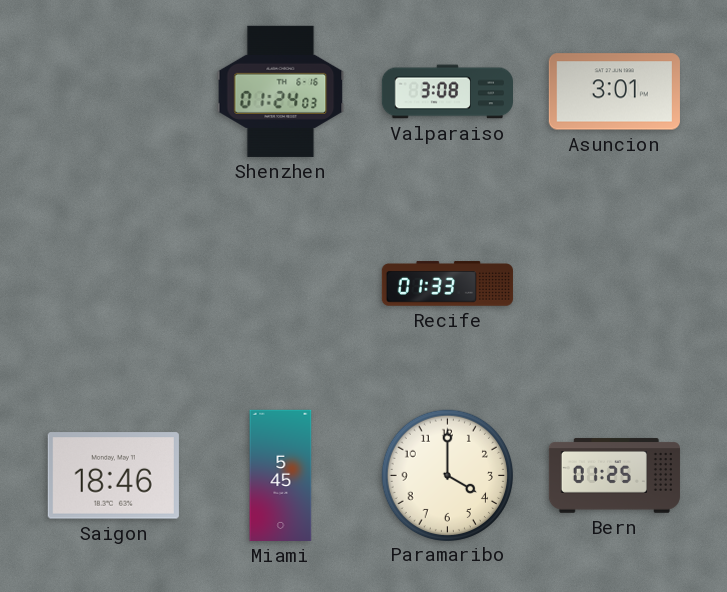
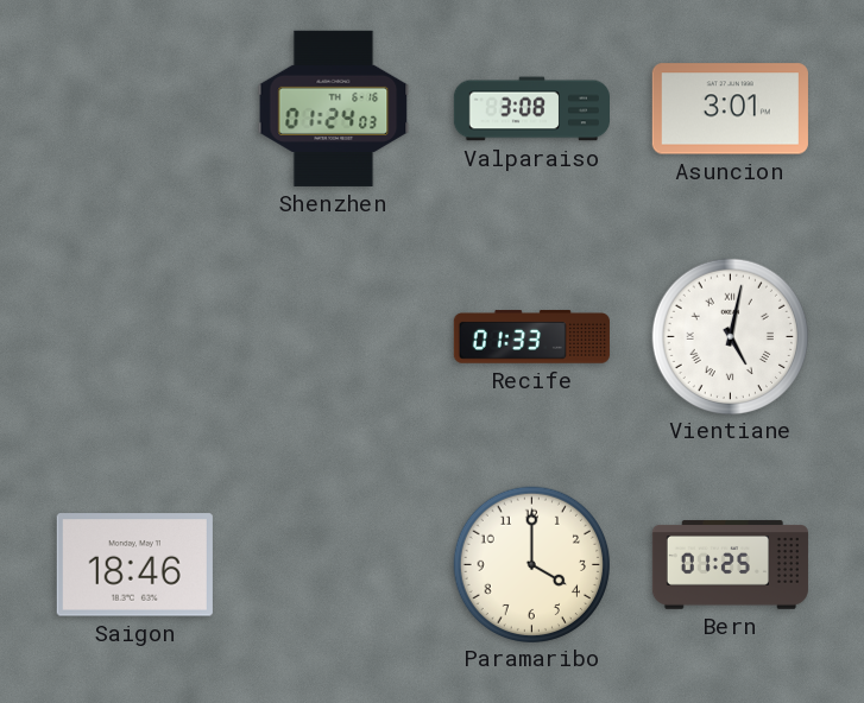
Vientiane: none -> 5:02 (730, 336)
Miami: 5:45 -> none (281, 475)
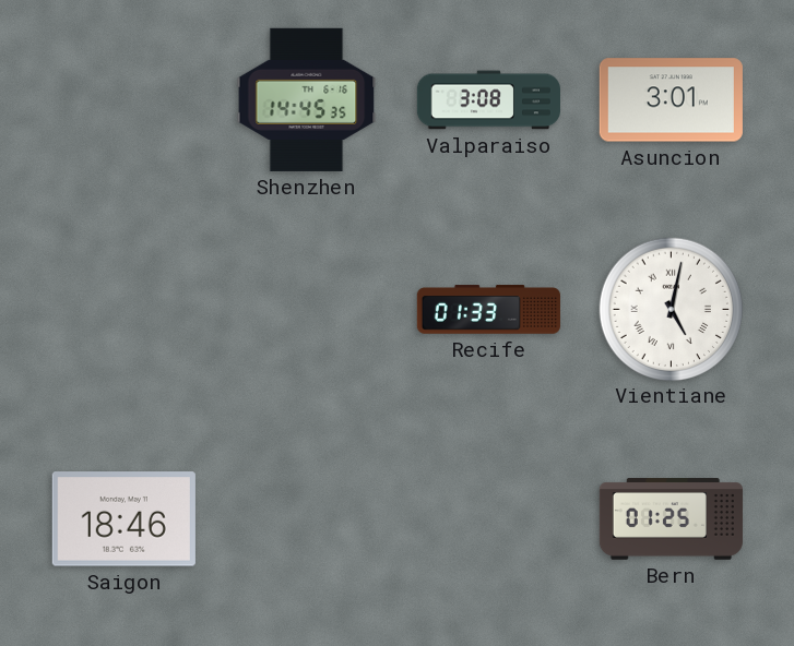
Shenzhen: 01:24 -> 14:45 (307, 99)
Paramaribo: 4:00 -> none (531, 564)
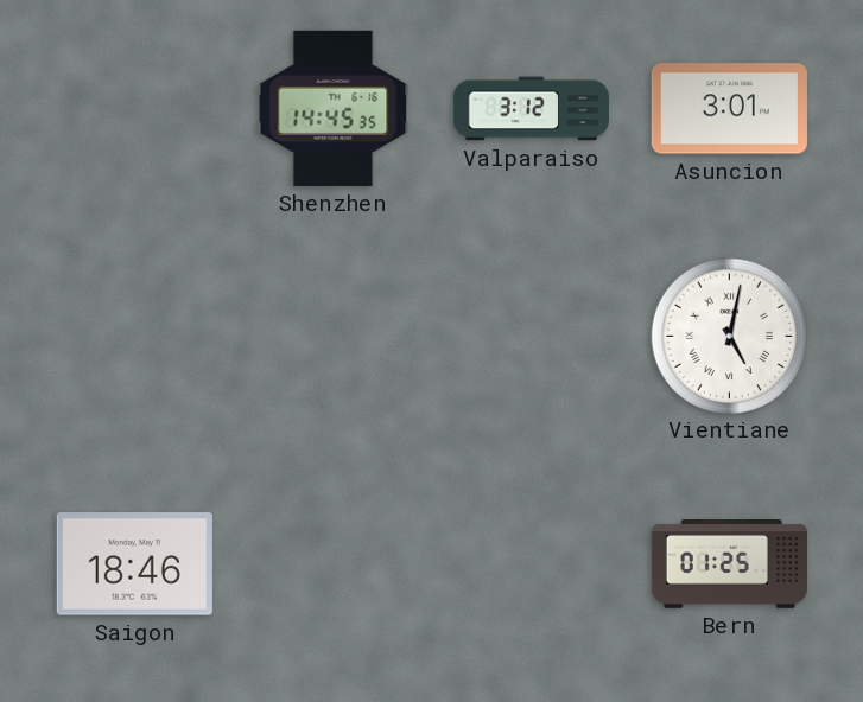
Valparaiso: 3:08 -> 3:12 (531, 109)
Recife: 01:33 -> none (488, 310)
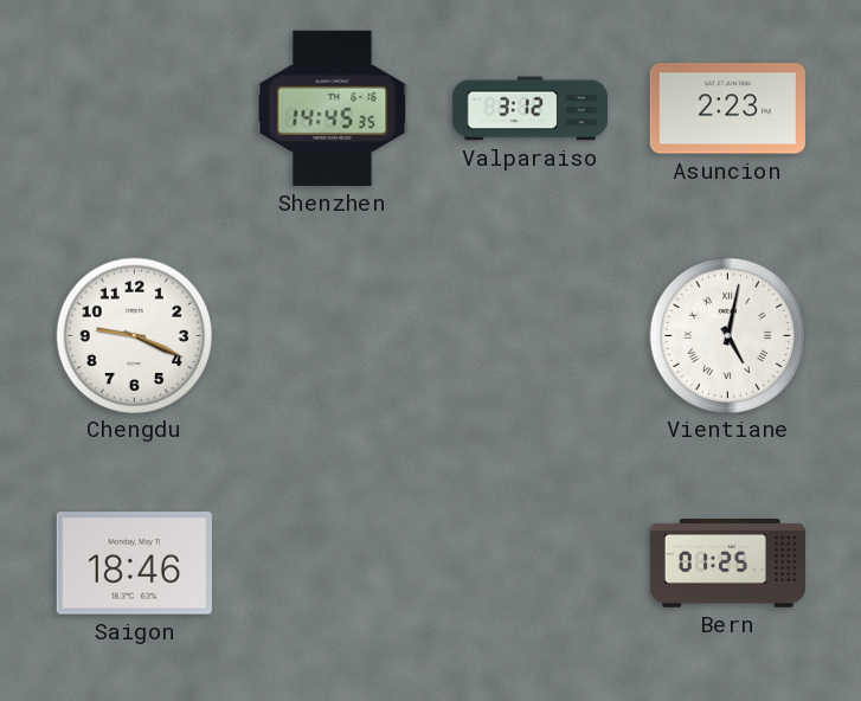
Asuncion: 3:01 -> 2:23 (727, 109)
Chengdu: none -> 9:19 (134, 335)
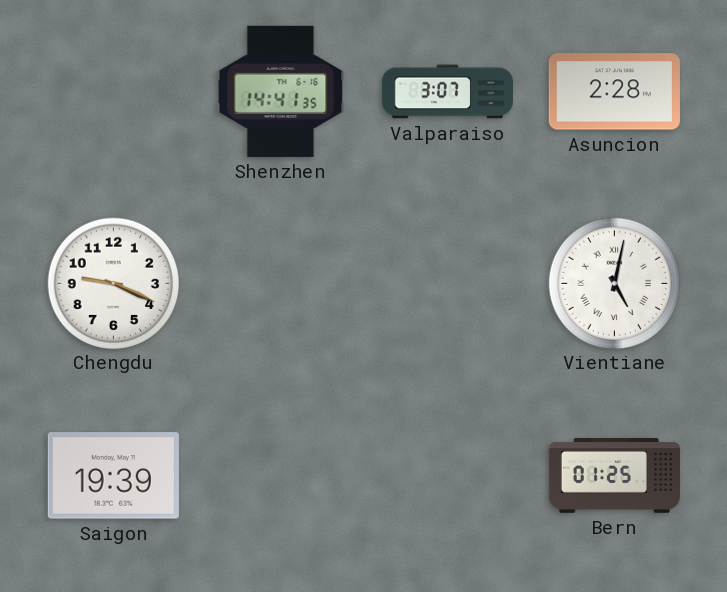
Shenzhen: 14:45 -> 14:41 (281, 91)
Valparaiso: 3:12 -> 3:07 (447, 92)
Asuncion: 2:23 -> 2:28 (614, 92)
Saigon: 18:46 -> 19:39 (113, 476)
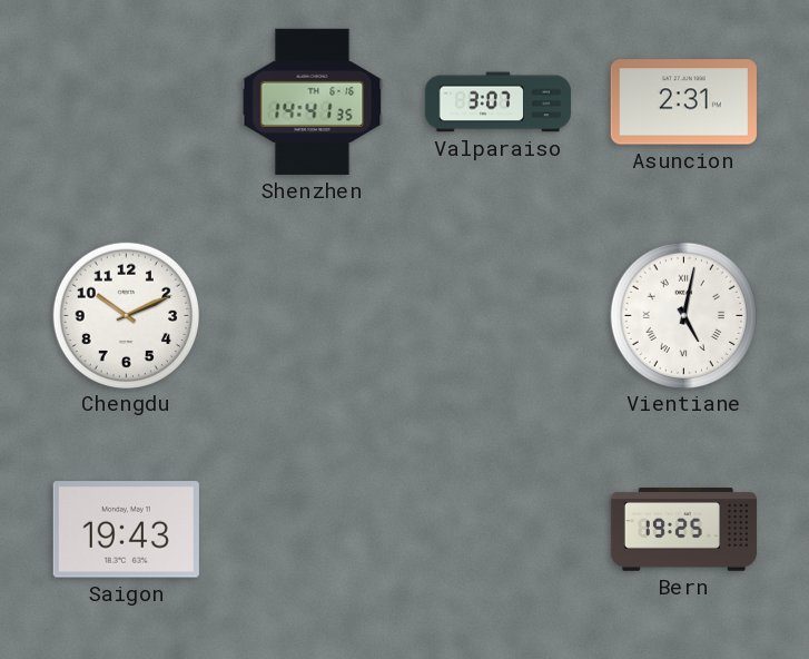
Asuncion: 2:28 -> 2:31 (683, 102)
Chengdu: 9:19 -> 10:11 (126, 315)
Saigon: 19:39 -> 19:43 (126, 530)
Bern: 01:25 -> 19:25 (683, 530)
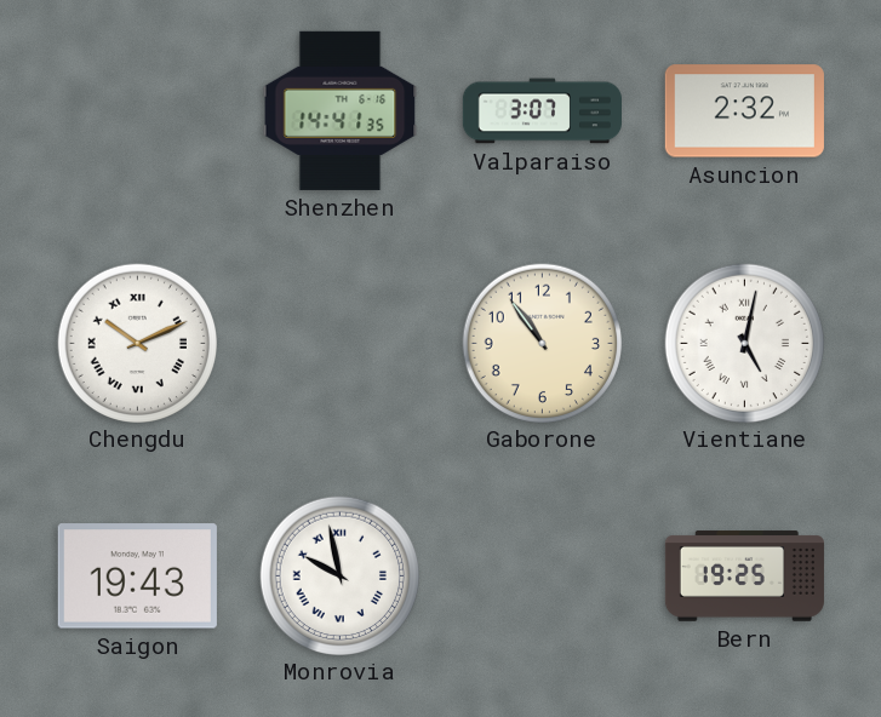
Asuncion: 2:31 -> 2:32 (744, 111)
Chengdu numerals: Arabic -> Roman (137, 343)
Gaborone: none -> 10:54 (542, 343)
Monrovia: none -> 9:58 (339, 575)
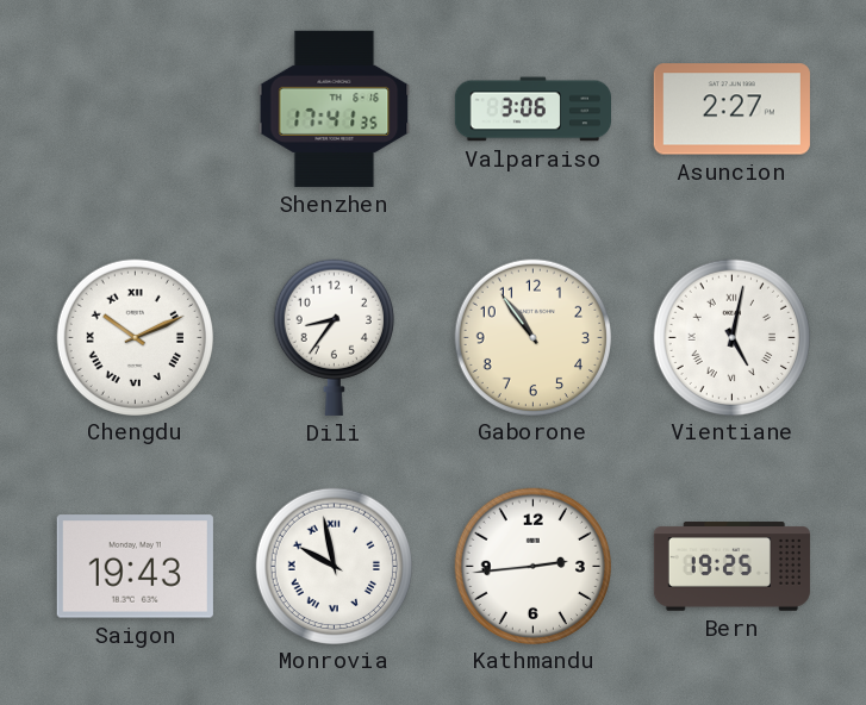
Shenzhen: 14:41 -> 17:41 (335, 108)
Valparaiso: 3:07 -> 3:06 (532, 110)
Asuncion: 2:32 -> 2:27 (731, 110)
Dili: none -> 8:36 (334, 337)
Kathmandu: none -> 2:44 (532, 566)
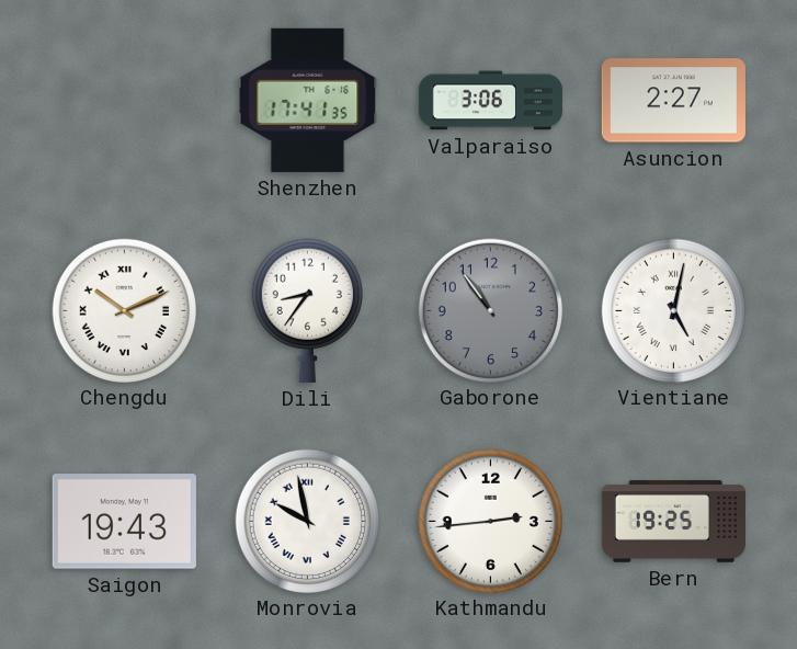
Gaborone dial: cream -> grey (490, 310)
